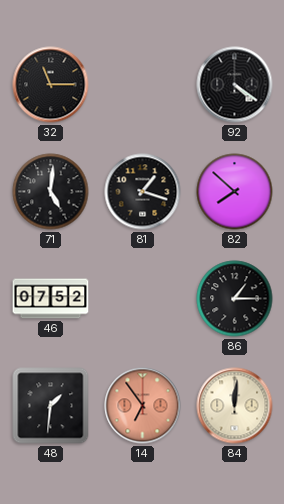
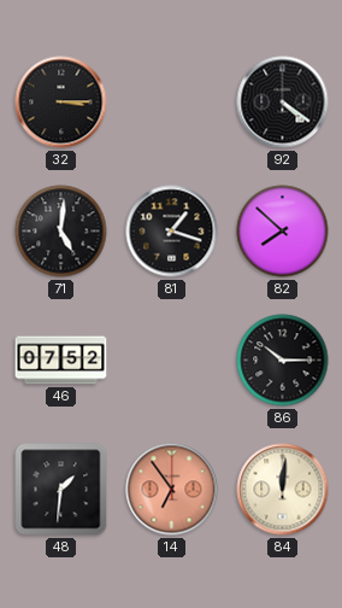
32: 11:15 -> 3:15 (61, 103)
86: 1:15 -> 10:15 (283, 361)
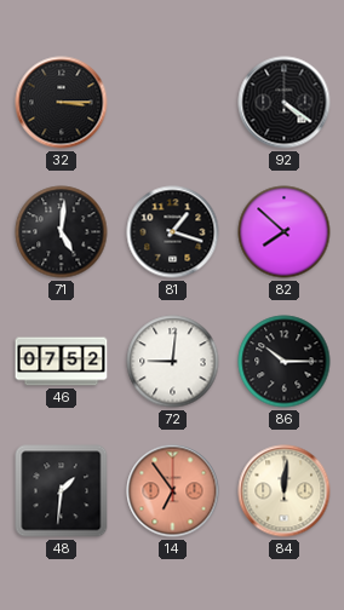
72: none -> 9:01 (173, 362)
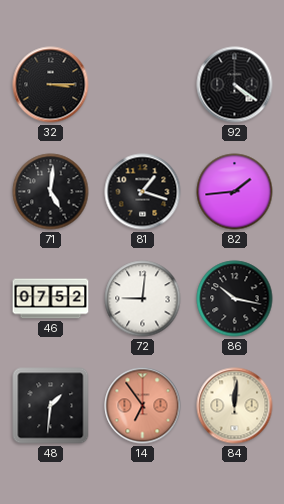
82: 7:52 -> 1:44 (235, 192)
86: 10:15 -> 10:17 (235, 299)
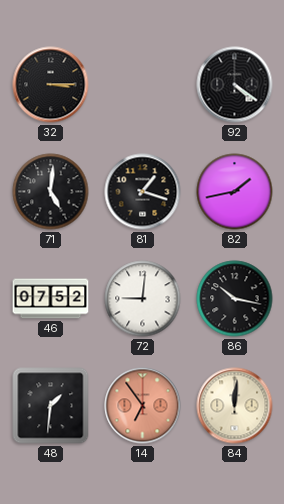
82: 1:44 -> 1:43 (235, 192)
